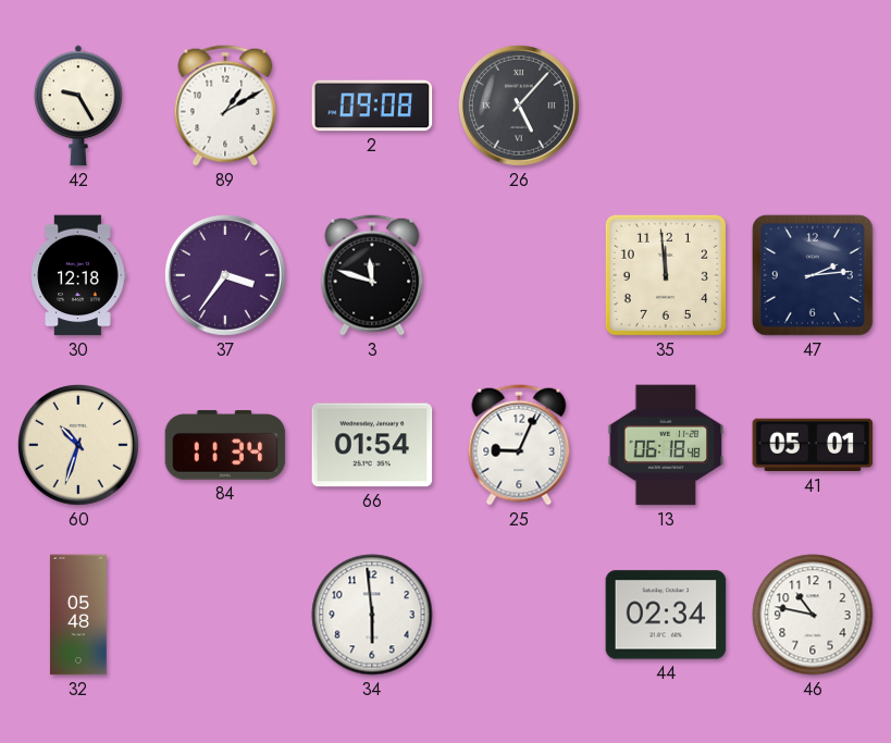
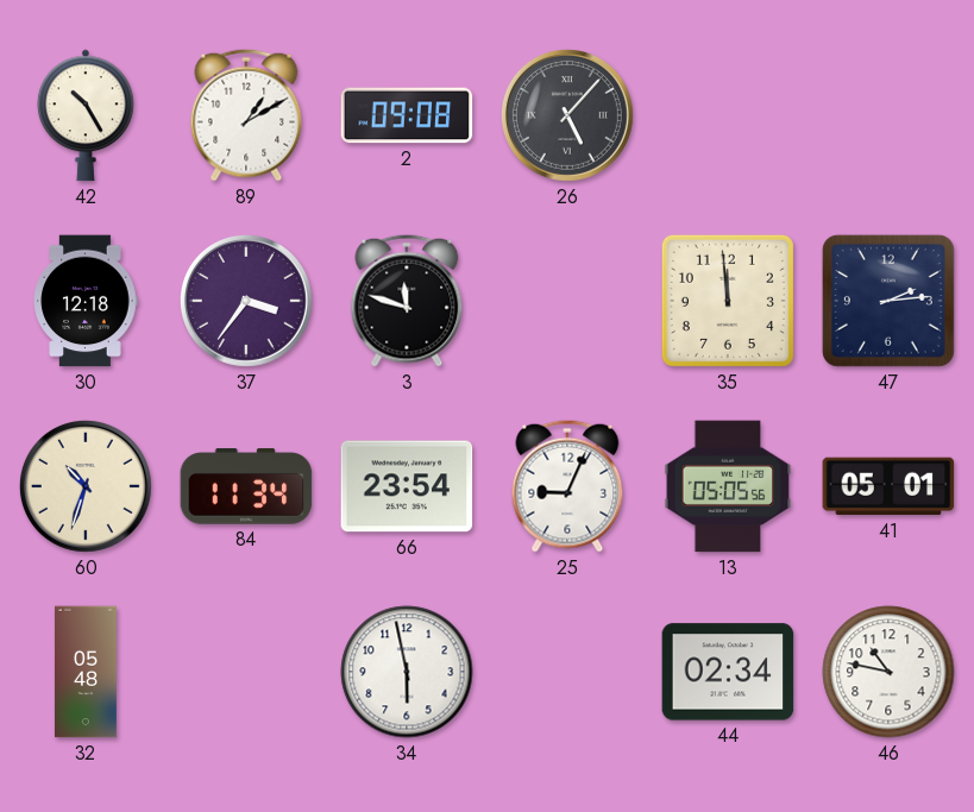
42: 9:25 -> 10:25 (86, 115)
66: 01:54 -> 23:54 (407, 486)
13: 06:18 -> 05:05 (728, 486)
34: 5:59 -> 5:58 (407, 672)
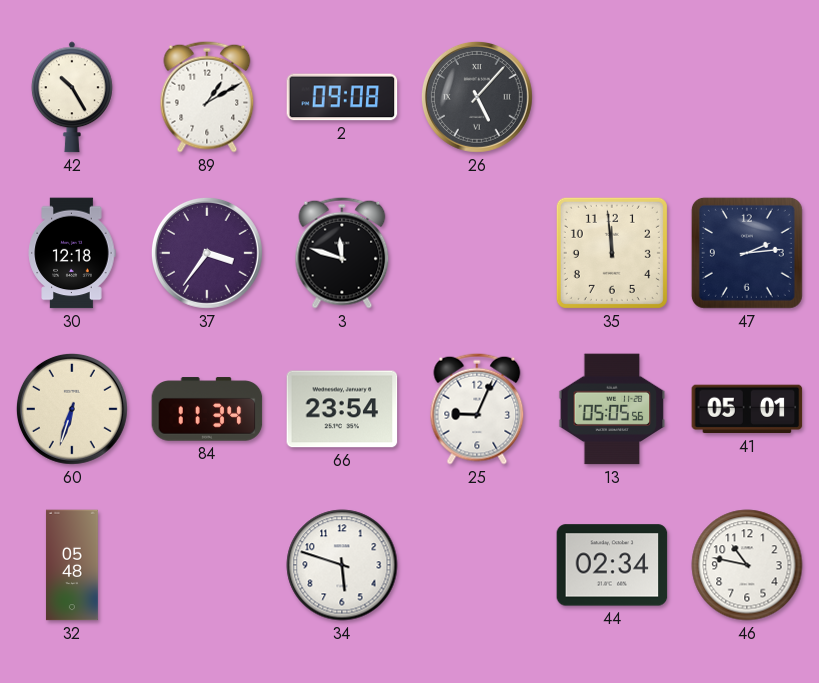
60: 10:33 -> 6:33 (72, 409)
34: 5:58 -> 5:48 (342, 565)
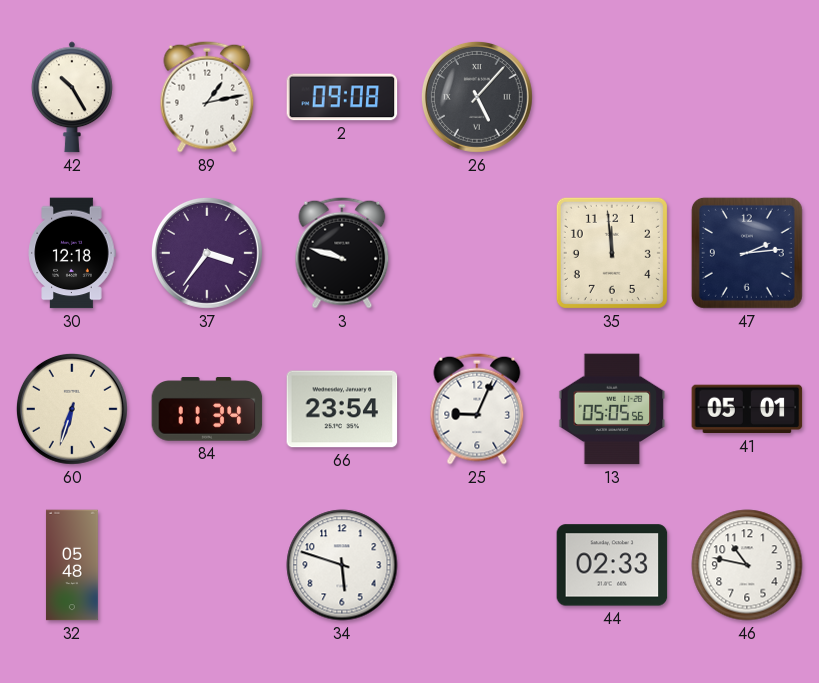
89: 1:10 -> 1:13 (207, 97)
3: 11:48 -> 9:48 (342, 253)
44: 02:34 -> 02:33 (612, 565)
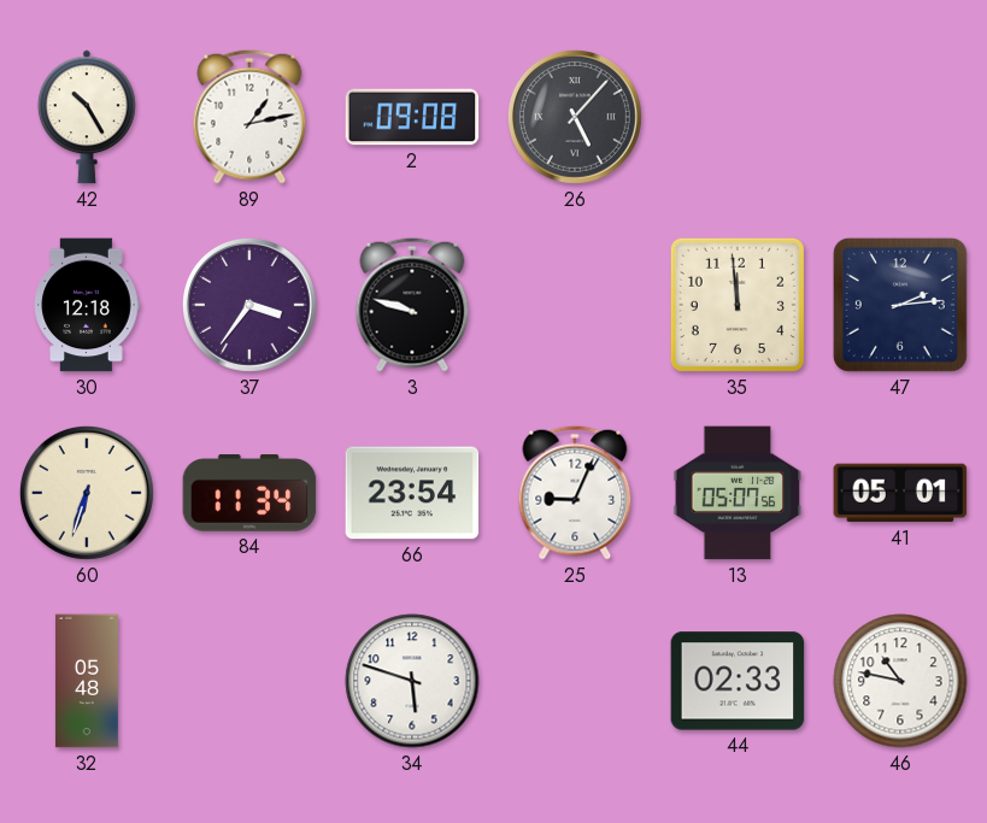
13: 05:05 -> 05:07 (738, 493)
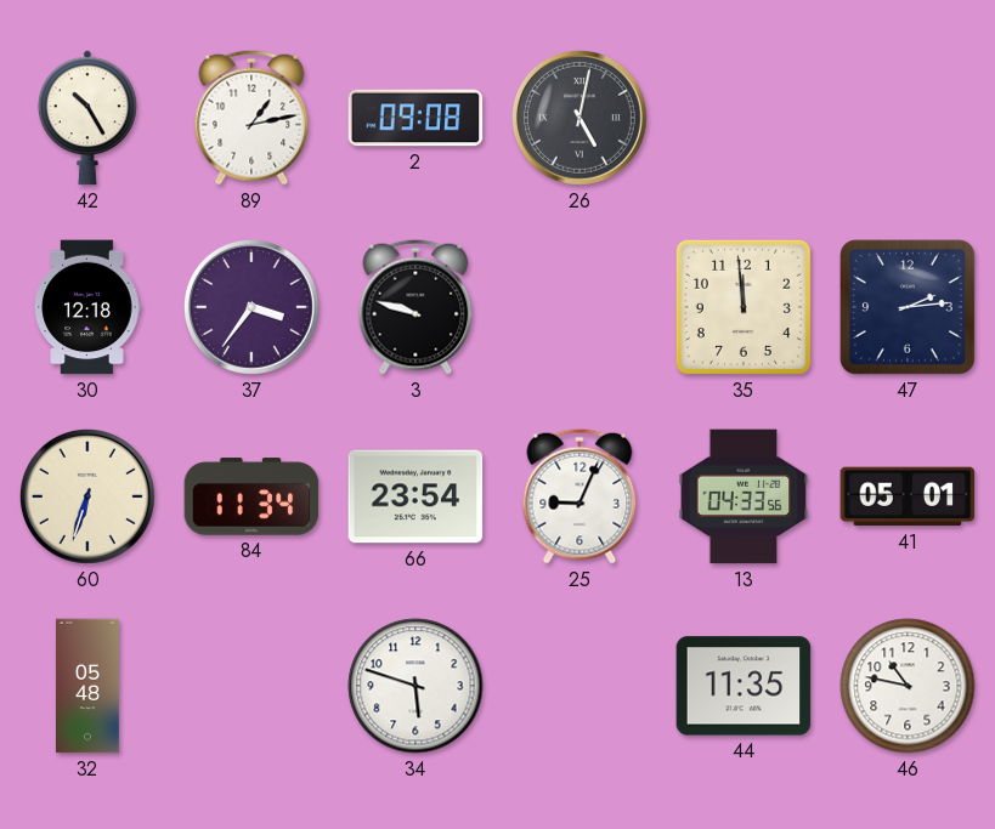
26: 5:07 -> 5:02 (580, 118)
13: 05:07 -> 04:33 (744, 496)
44: 02:33 -> 11:35 (744, 686)
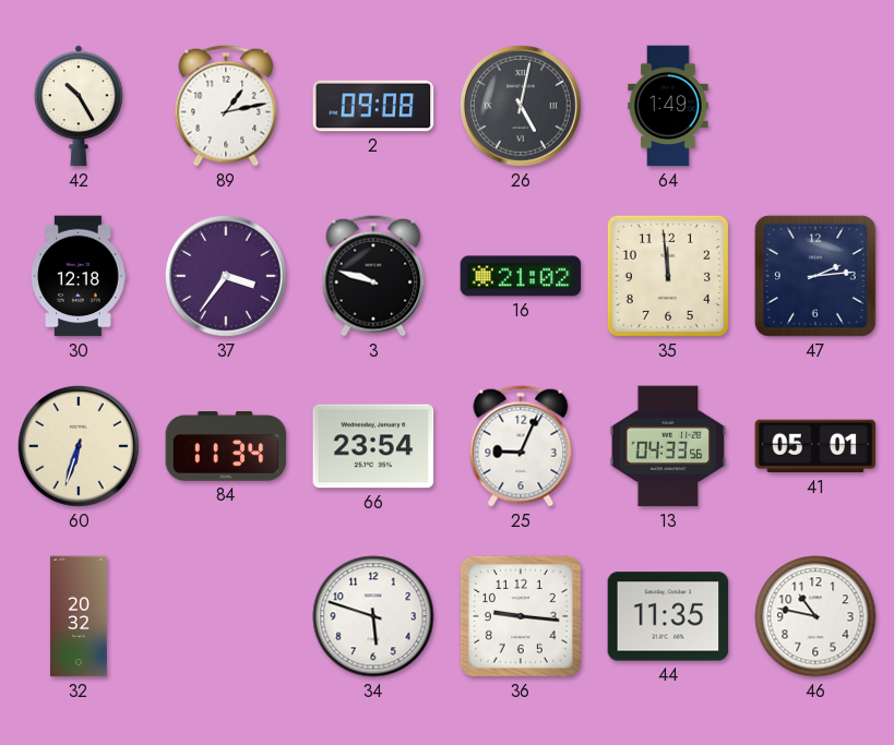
64: none -> 1:49 (668, 106)
16: none -> 21:02 (521, 276)
32: 05:48 -> 20:32 (79, 616)
36: none -> 9:16 (521, 616)
